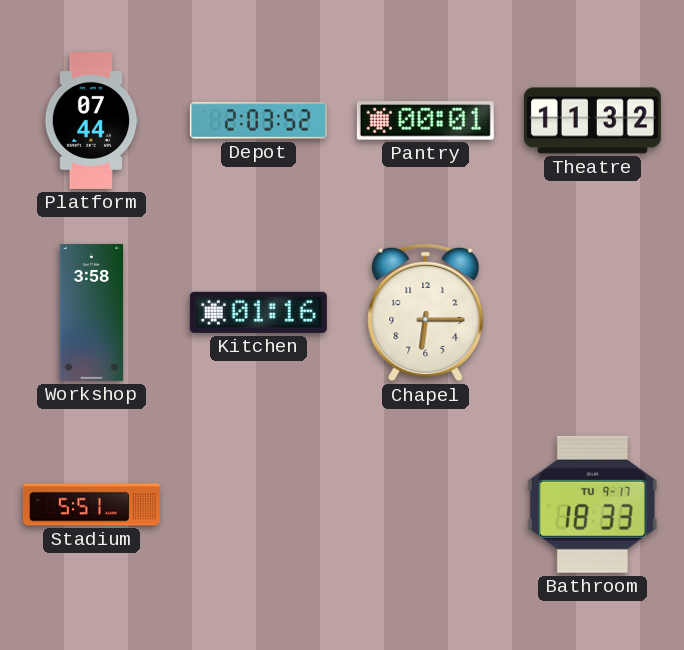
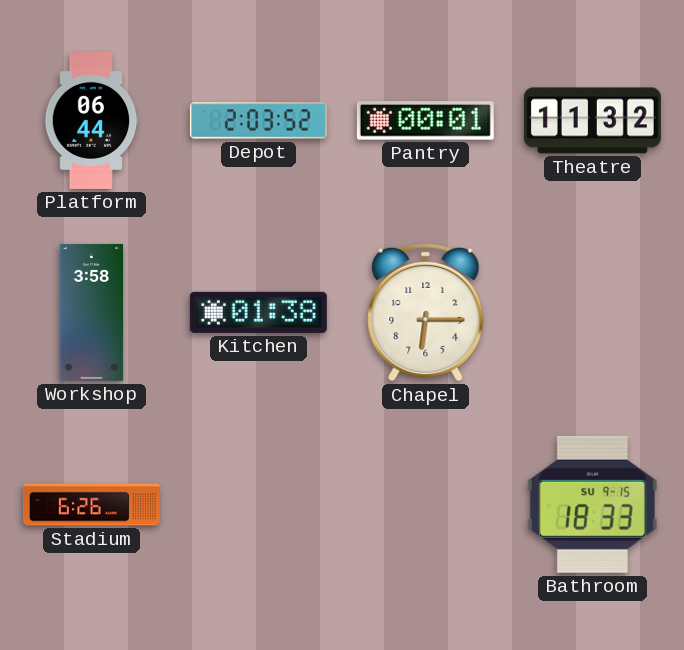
Platform: 07:44 -> 06:44 (92, 120)
Kitchen: 01:16 -> 01:38 (258, 312)
Stadium: 5:51 -> 6:26 (91, 505)
Bathroom date: TU 9-17 -> SU 9-15 (592, 504)
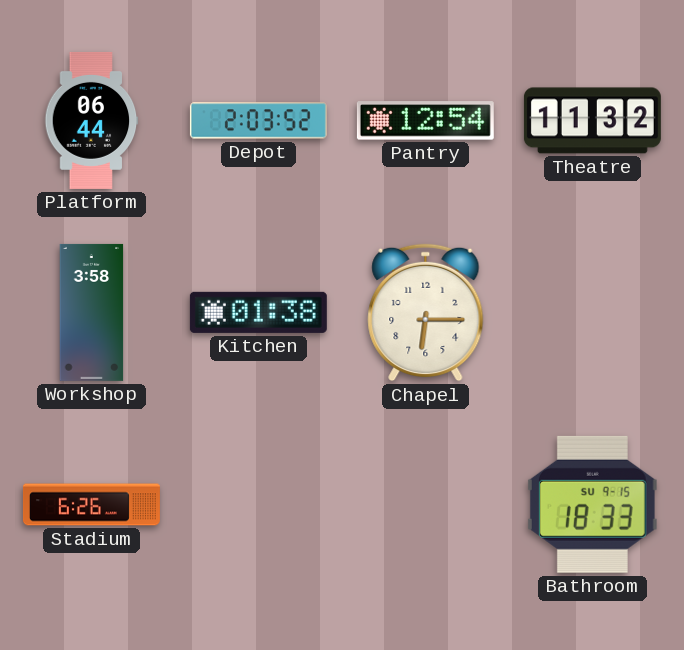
Pantry: 00:01 -> 12:54 (425, 121)
